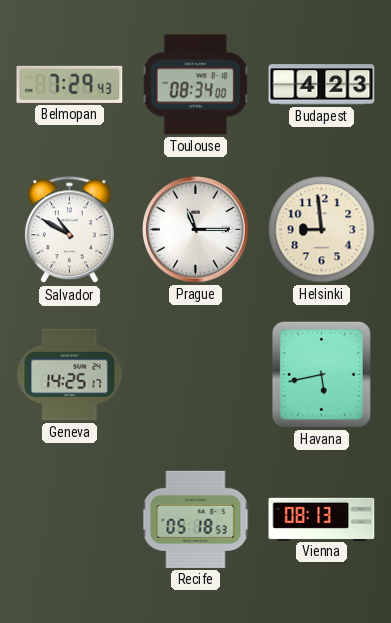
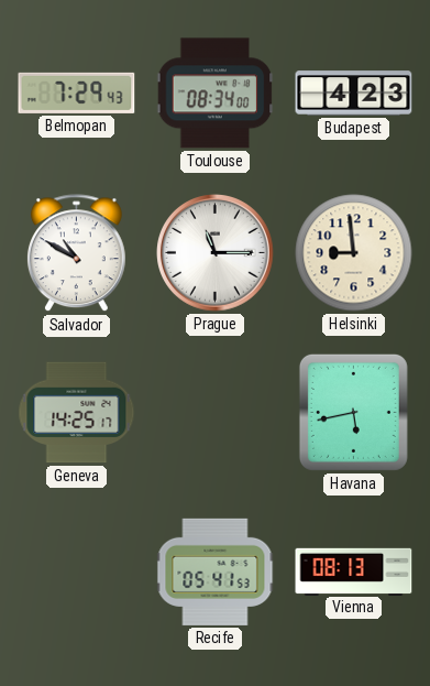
Recife: 05:18 -> 05:41 (216, 571)
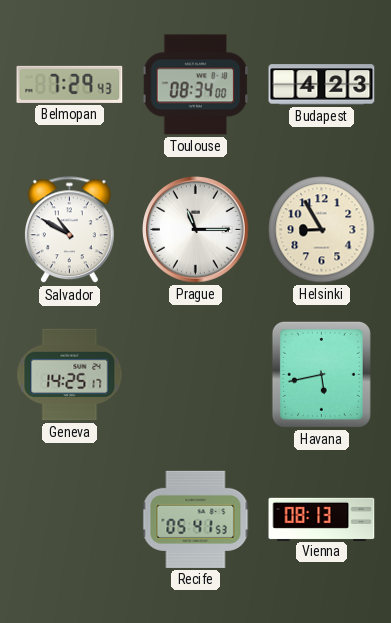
Helsinki: 8:59 -> 8:55 (322, 230)
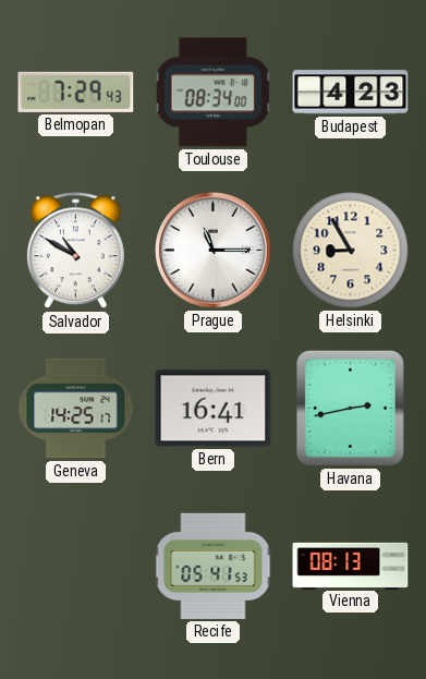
Bern: none -> 16:41 (214, 409)
Havana: 5:43 -> 2:43 (350, 408)
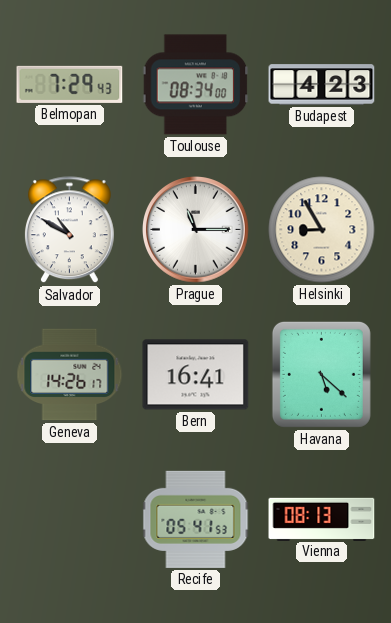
Geneva: 14:25 -> 14:26 (70, 375)
Havana: 2:43 -> 5:22 (321, 374)
